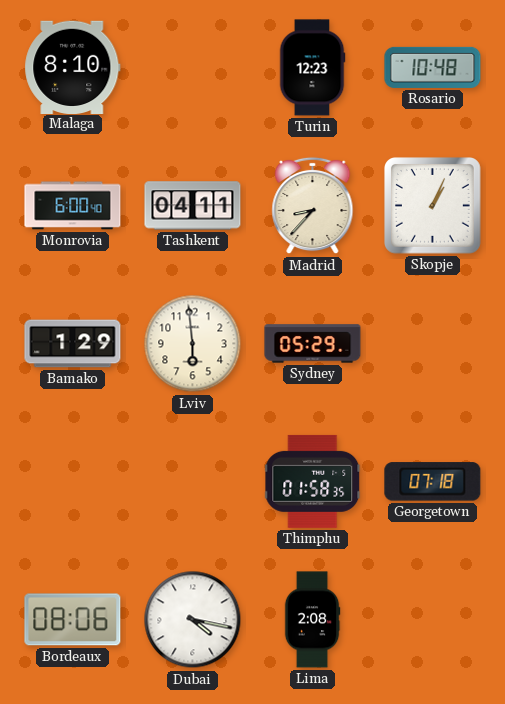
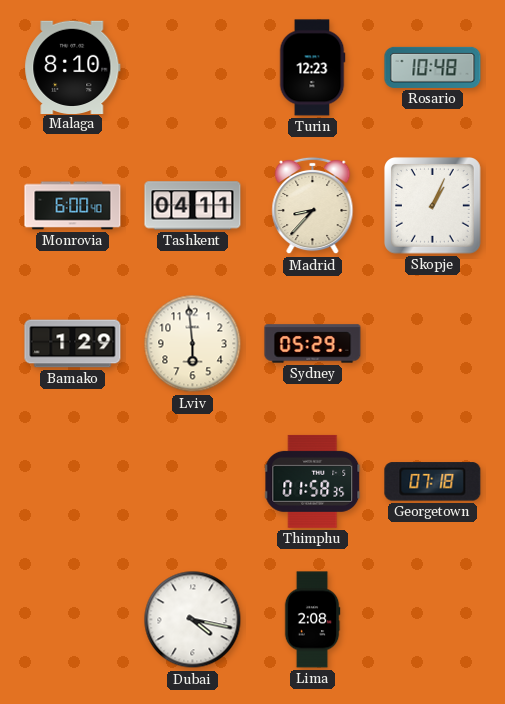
Bordeaux: 08:06 -> none (73, 620)
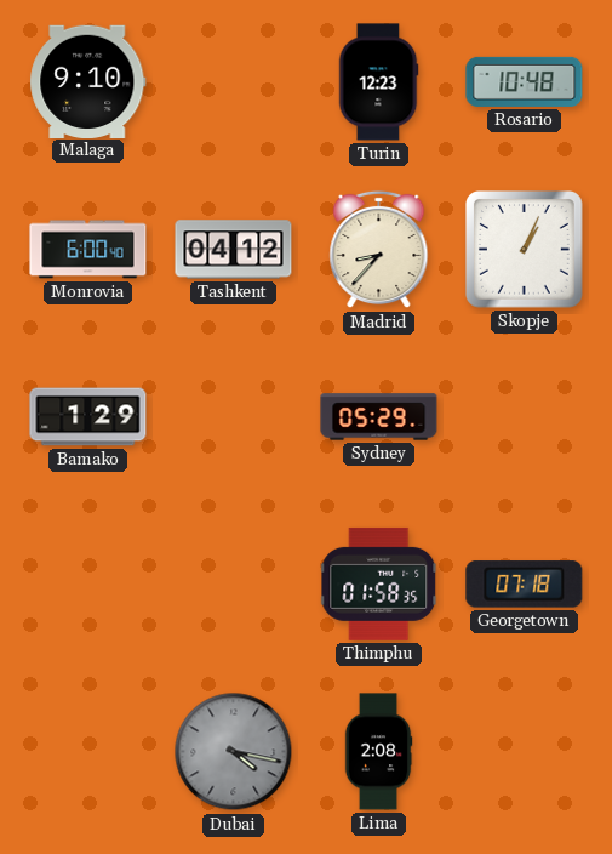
Malaga: 8:10 -> 9:10 (88, 81)
Tashkent: 04:11 -> 04:12 (234, 250)
Lviv: 5:59 -> none (193, 344)
Dubai dial: white -> grey (234, 752)
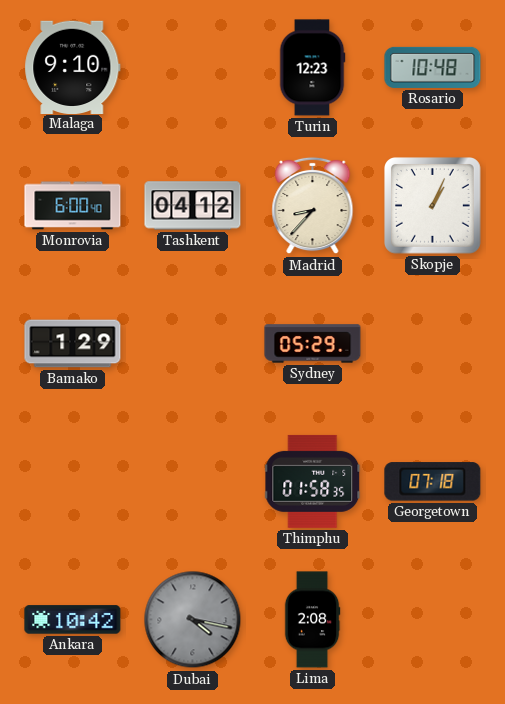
Ankara: none -> 10:42 (73, 620)
